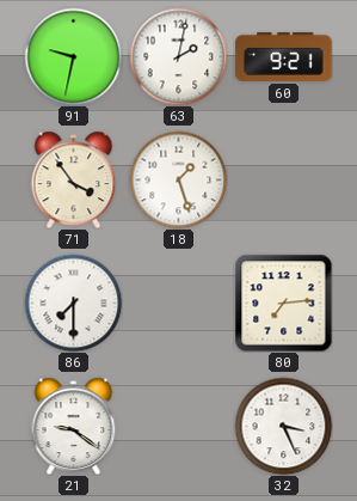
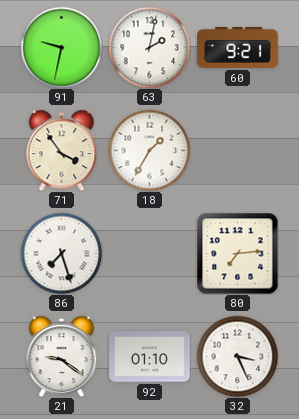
18: 1:27 -> 1:35 (149, 150)
86: 7:30 -> 7:27 (61, 253)
92: none -> 01:10 (150, 357)
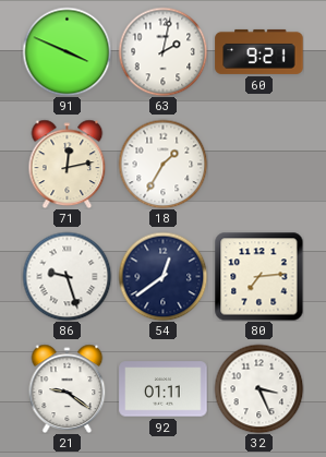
91: 9:32 -> 3:49 (67, 51)
71: 3:54 -> 12:13 (68, 164)
86: 7:27 -> 9:27 (67, 276)
54: none -> 12:39 (162, 276)
92: 01:10 -> 01:11 (164, 389)
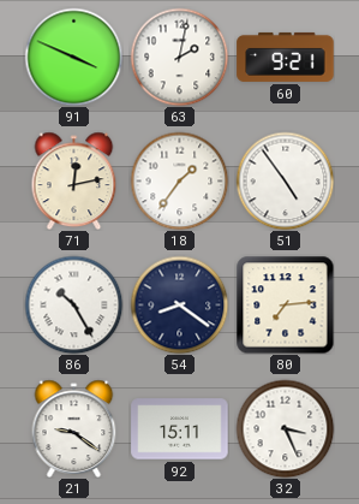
18: 1:35 -> 1:36 (179, 180)
51: none -> 4:54 (285, 180)
86: 9:27 -> 10:25 (73, 304)
54: 12:39 -> 8:21 (179, 304)
92: 01:11 -> 15:11 (180, 429)
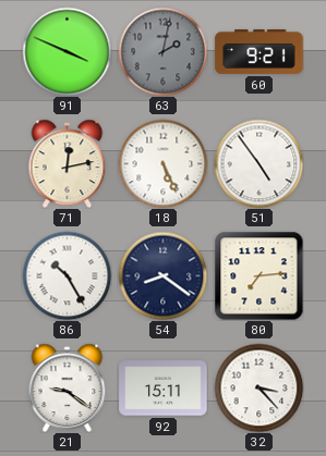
63 dial: white -> grey (162, 51)
18: 1:36 -> 5:26 (162, 163)
32: 3:26 -> 3:23 (258, 387)
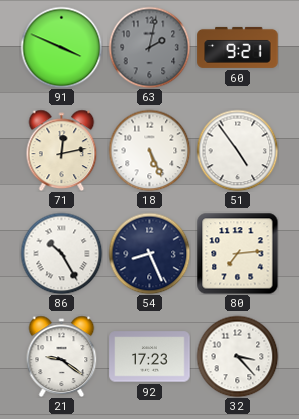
54: 8:21 -> 8:26 (149, 253)
92: 15:11 -> 17:23 (150, 357)
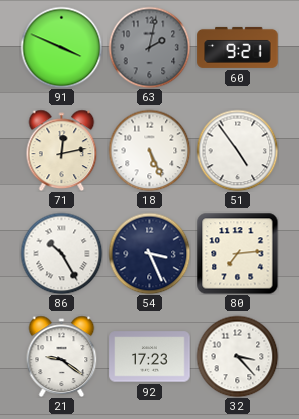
54: 8:26 -> 3:26 (149, 253)
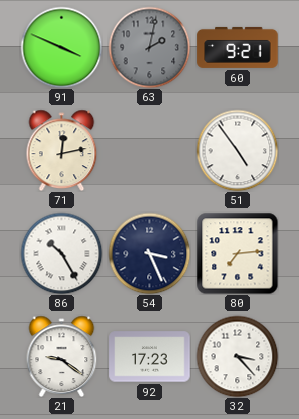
18: 5:26 -> none (149, 150)
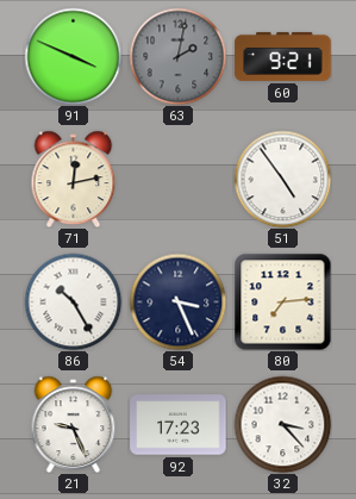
21: 9:21 -> 9:26 (74, 424)
